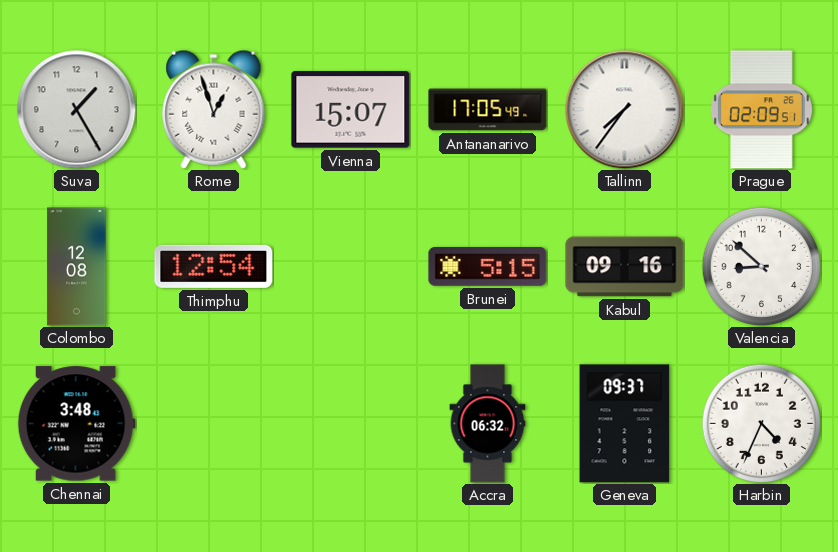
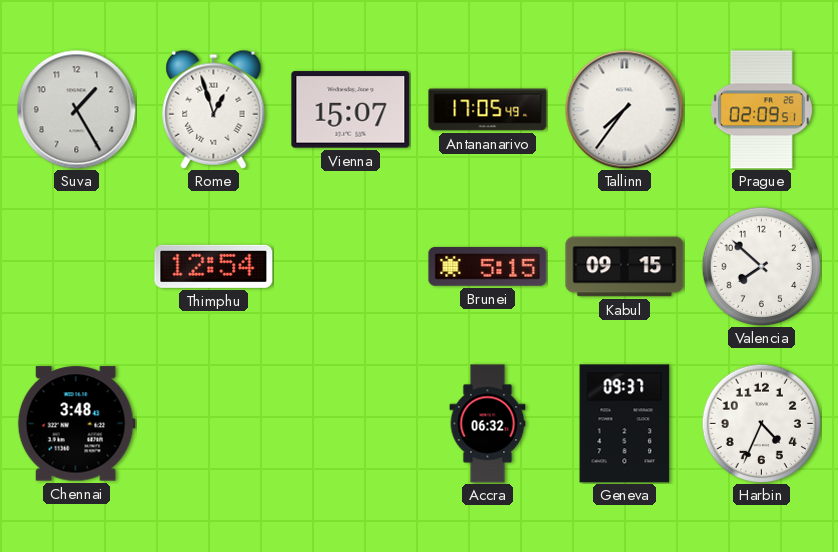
Colombo: 12:08 -> none (77, 267)
Kabul: 09:16 -> 09:15 (625, 267)
Valencia: 8:52 -> 7:52 (761, 266)
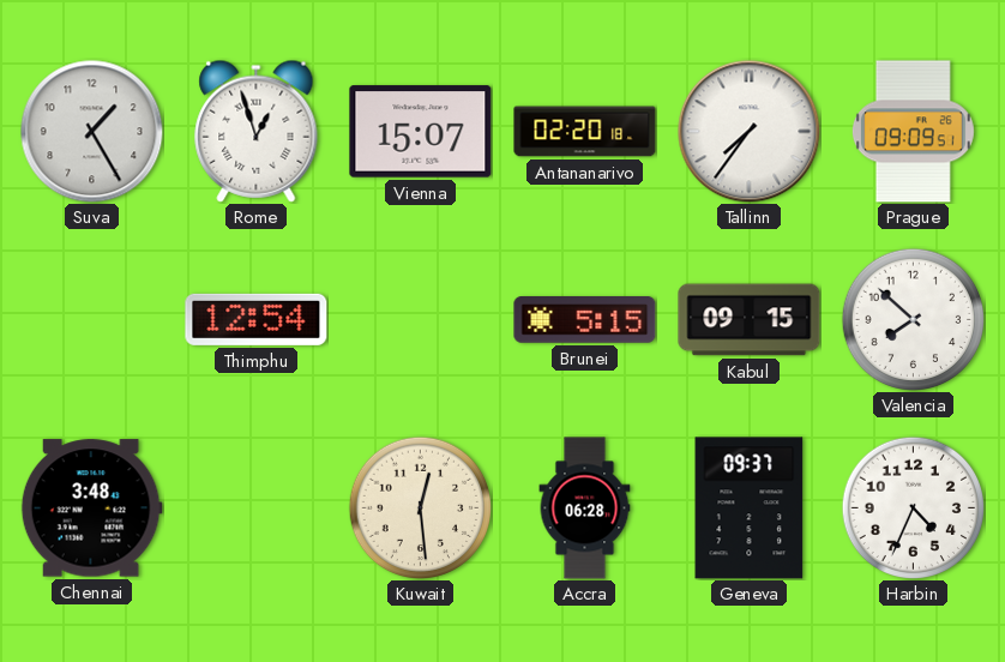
Antananarivo: 17:05 -> 02:20 (585, 132)
Prague: 02:09 -> 09:09 (913, 132)
Kuwait: none -> 12:29 (420, 507)
Accra: 06:32 -> 06:28 (585, 508)
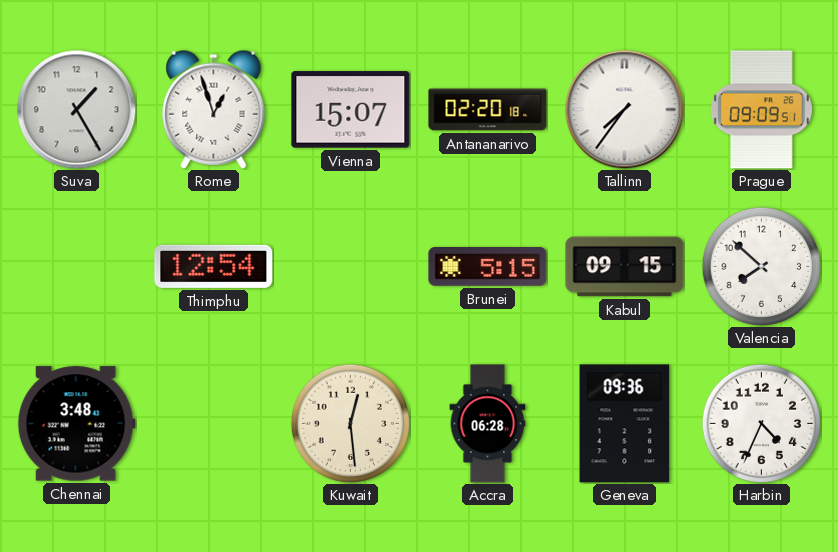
Geneva: 09:37 -> 09:36 (625, 424)
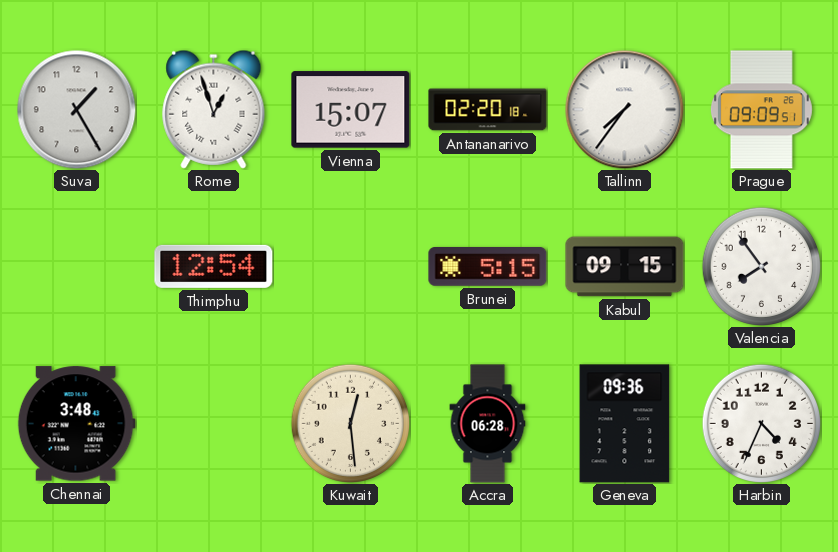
Valencia: 7:52 -> 7:54 (761, 266)
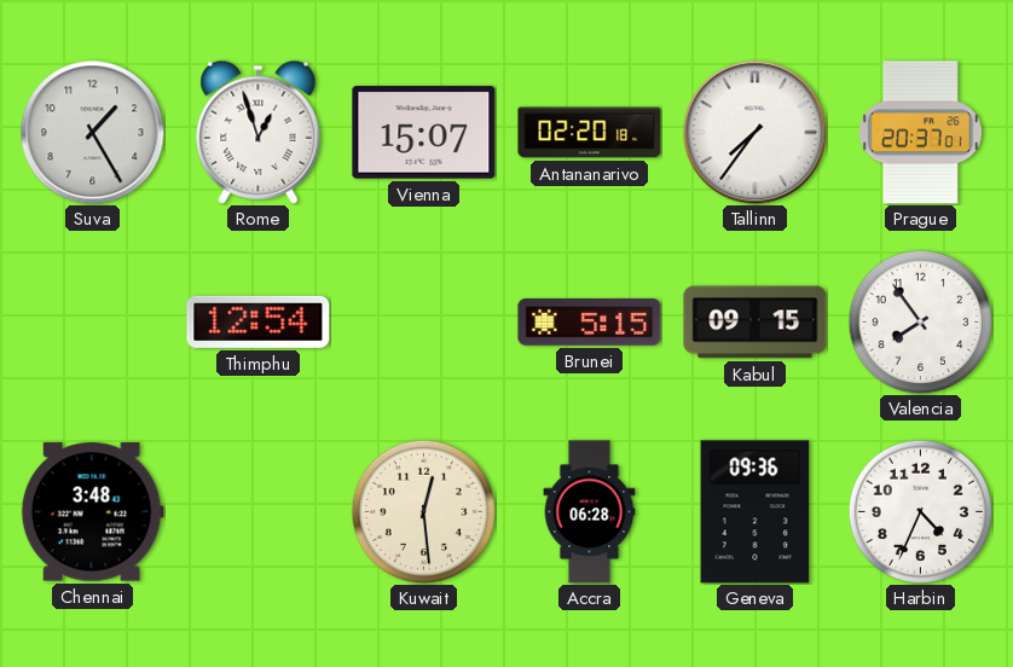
Prague: 09:09 -> 20:37 (920, 133)
